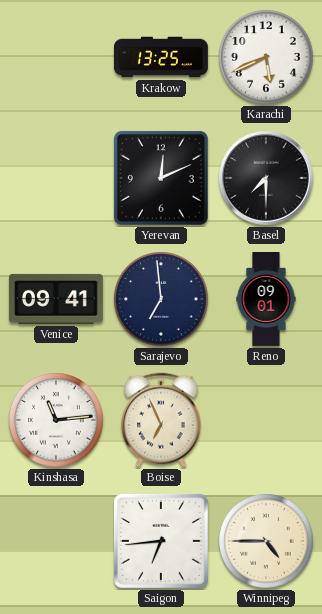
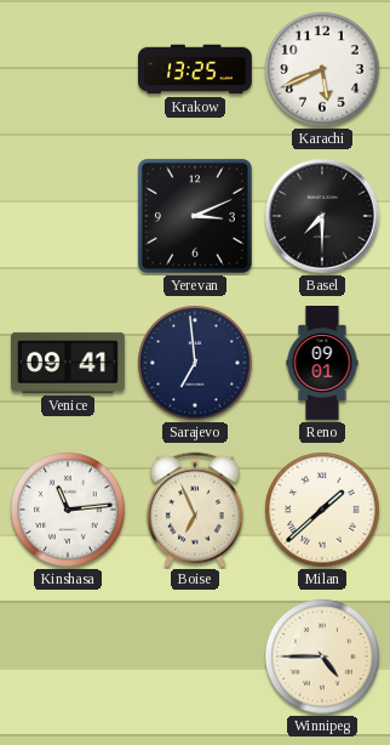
Yerevan: 12:11 -> 3:11 (195, 216)
Milan: none -> 1:38 (322, 510)
Saigon: 6:44 -> none (161, 541)
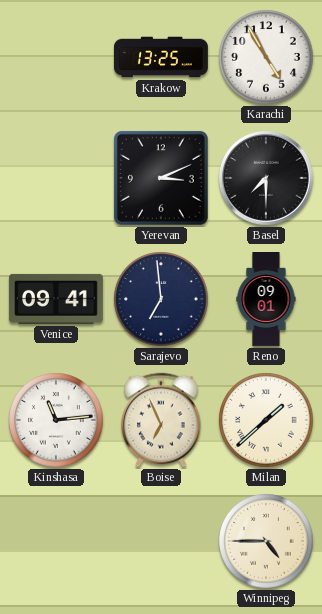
Karachi: 5:41 -> 4:55 (266, 57)
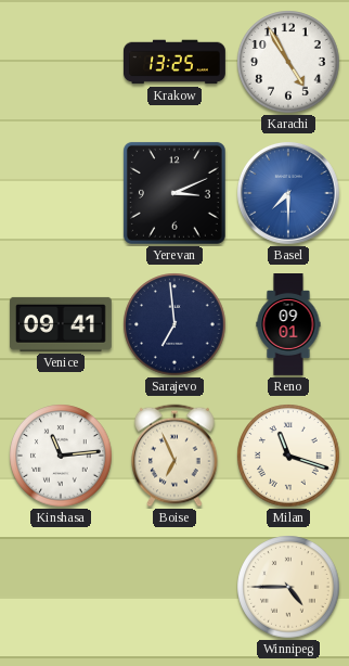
Basel dial: black -> blue (288, 193)
Milan: 1:38 -> 11:18 (288, 456)
